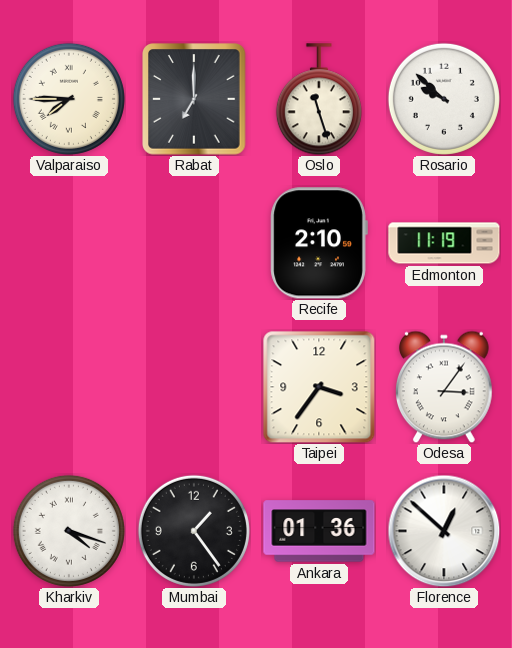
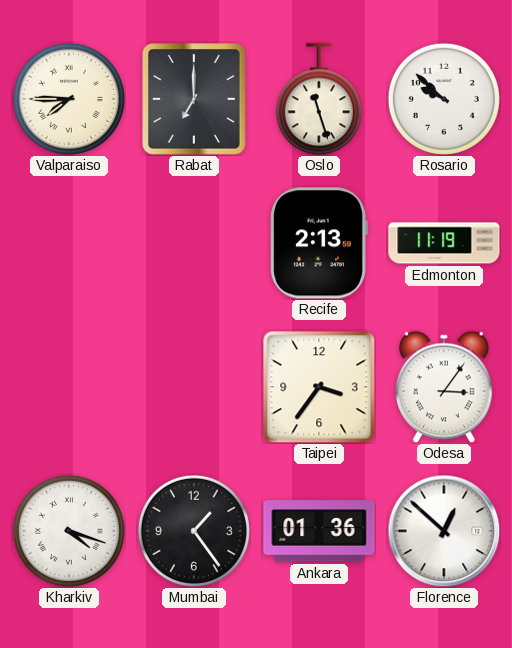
Recife: 2:10 -> 2:13 (319, 243)
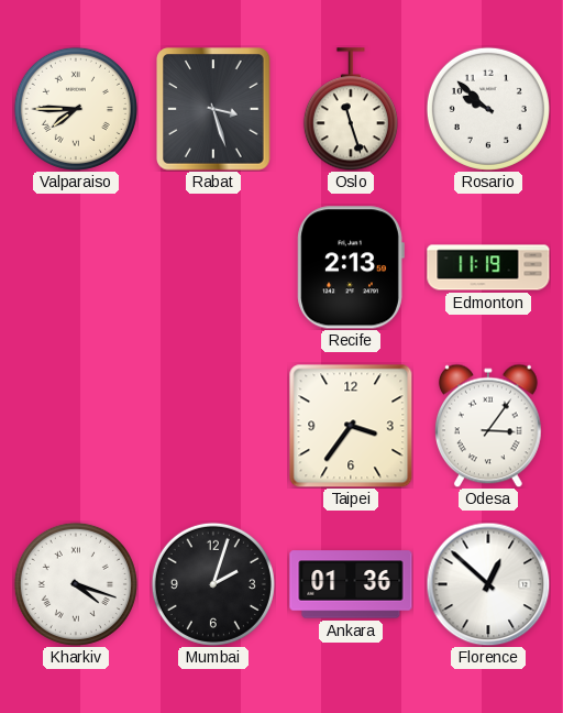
Rabat: 7:00 -> 3:27 (213, 109)
Mumbai: 1:24 -> 2:03 (213, 584)
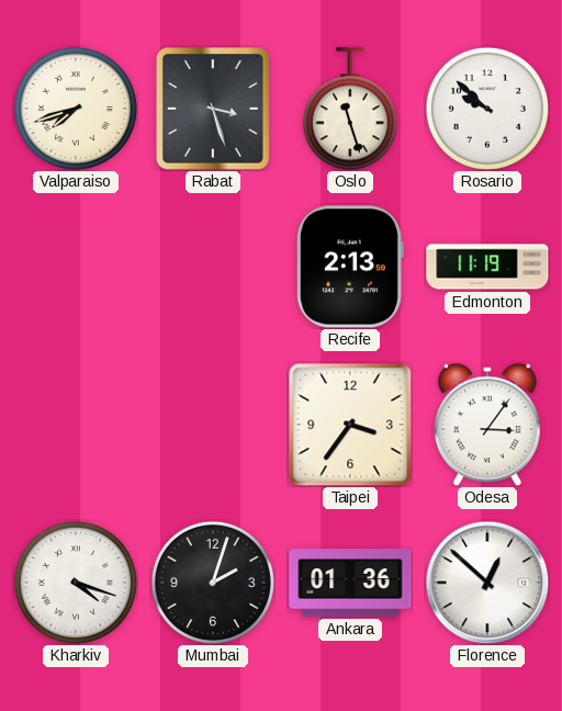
Valparaiso: 7:45 -> 7:42 (76, 109)
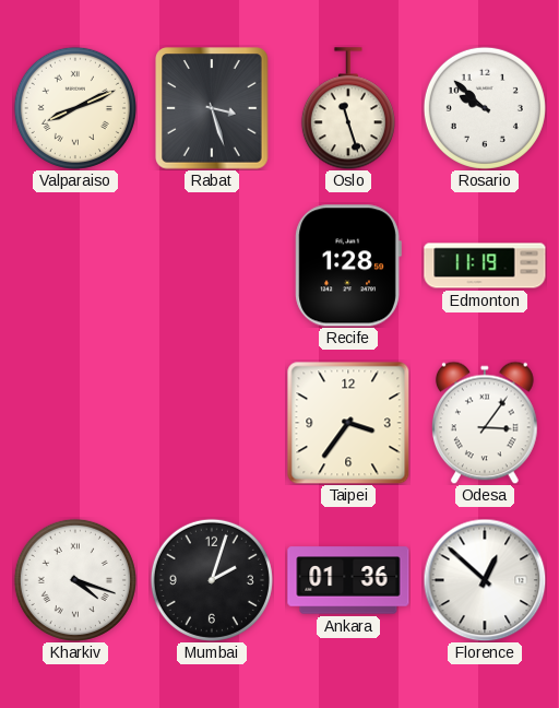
Valparaiso: 7:42 -> 8:11 (75, 108)
Recife: 2:13 -> 1:28 (348, 265)
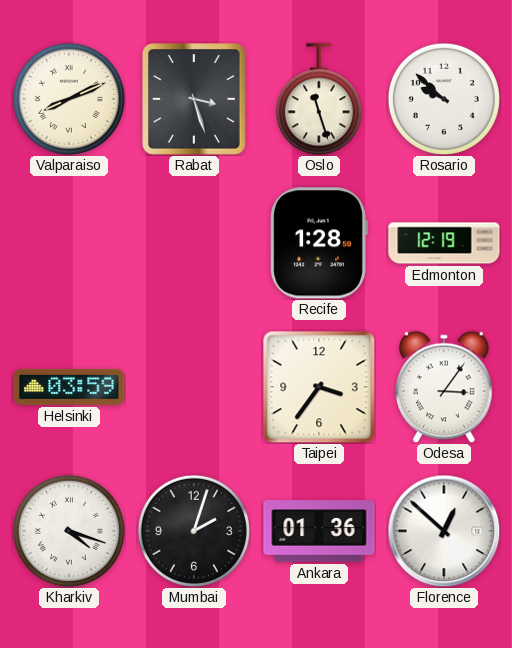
Edmonton: 11:19 -> 12:19 (444, 243)
Helsinki: none -> 03:59 (69, 387)
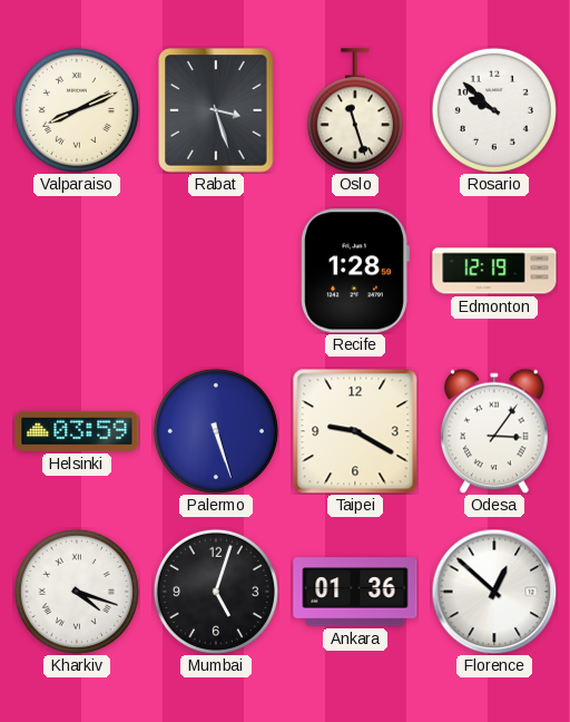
Palermo: none -> 5:27 (216, 431)
Taipei: 3:36 -> 9:20 (355, 431)
Mumbai: 2:03 -> 5:03 (216, 592)
